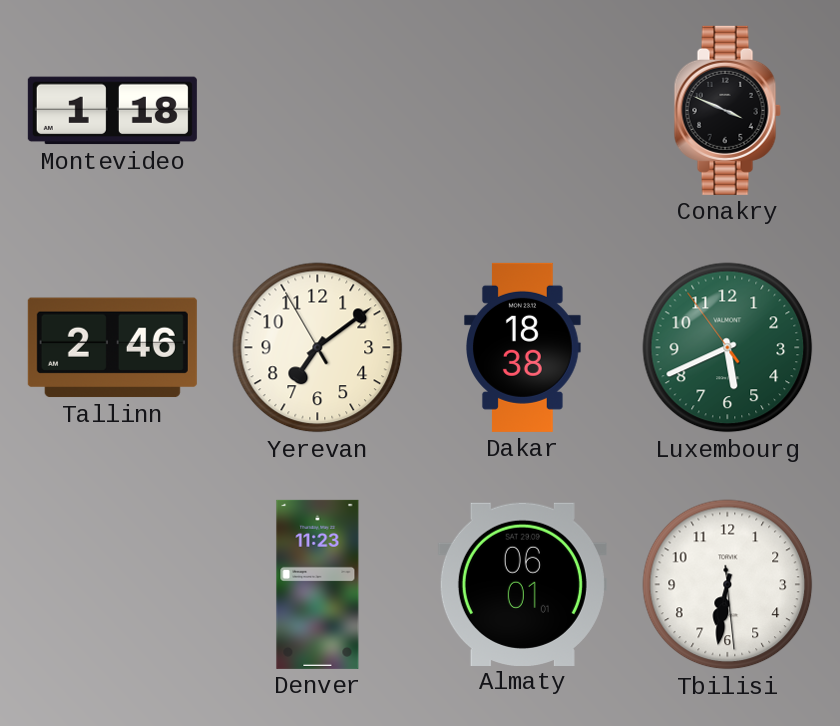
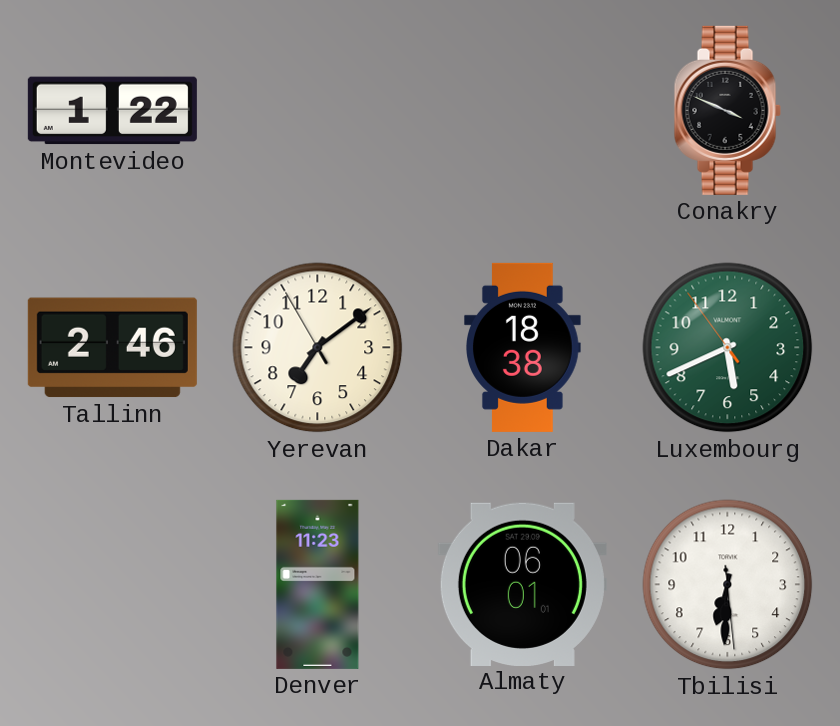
Montevideo: 1:18 -> 1:22 (112, 111)
Tbilisi: 6:31 -> 6:30 (728, 585)
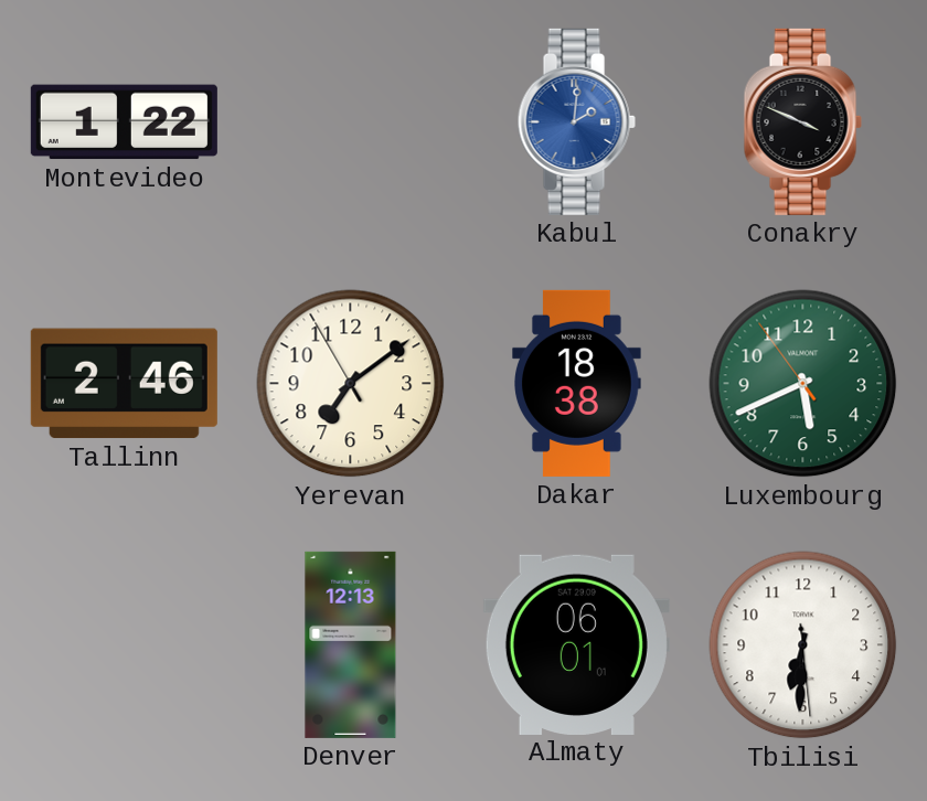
Kabul: none -> 2:01 (576, 121)
Denver: 11:23 -> 12:13 (351, 644)
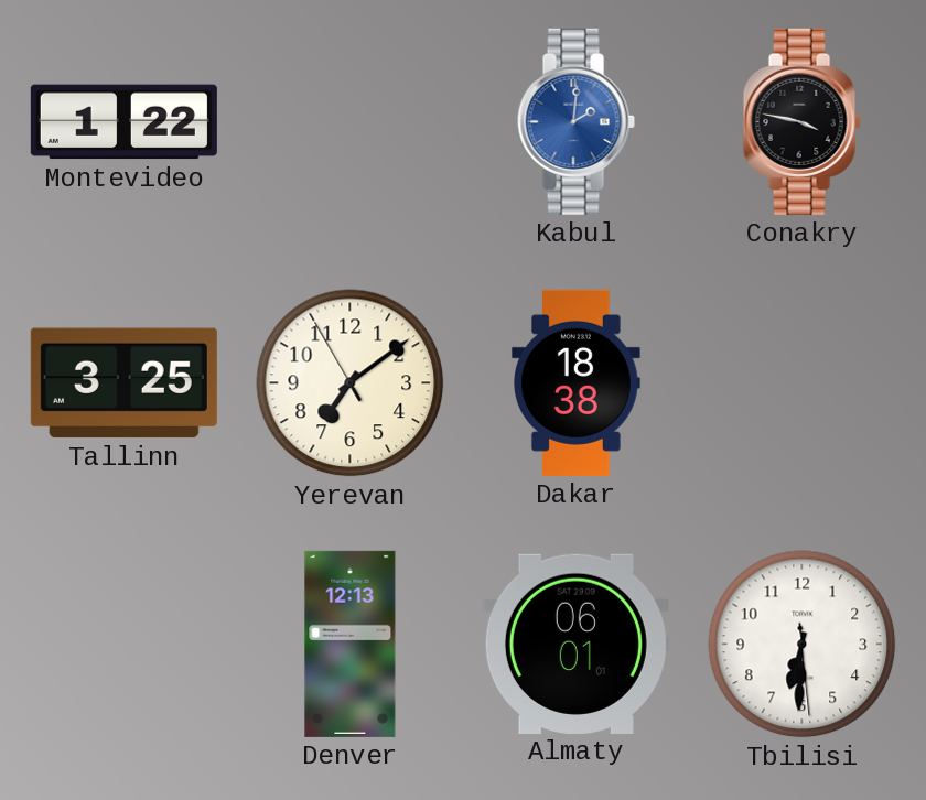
Conakry: 3:49 -> 3:47 (801, 121)
Tallinn: 2:46 -> 3:25 (123, 383)
Luxembourg: 5:40 -> none (803, 384)
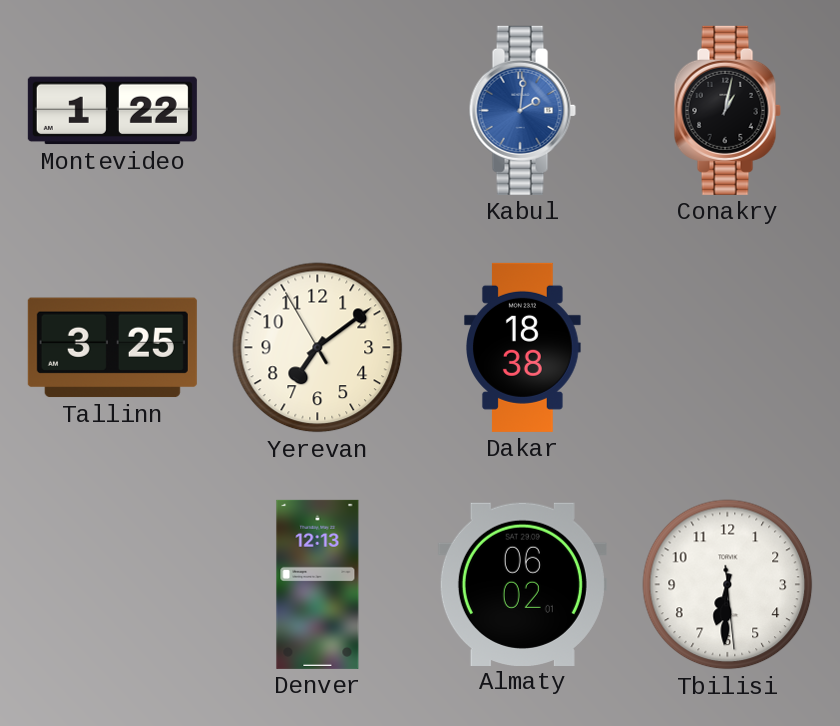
Conakry: 3:47 -> 1:02 (727, 110)
Almaty: 06:01 -> 06:02 (522, 584)
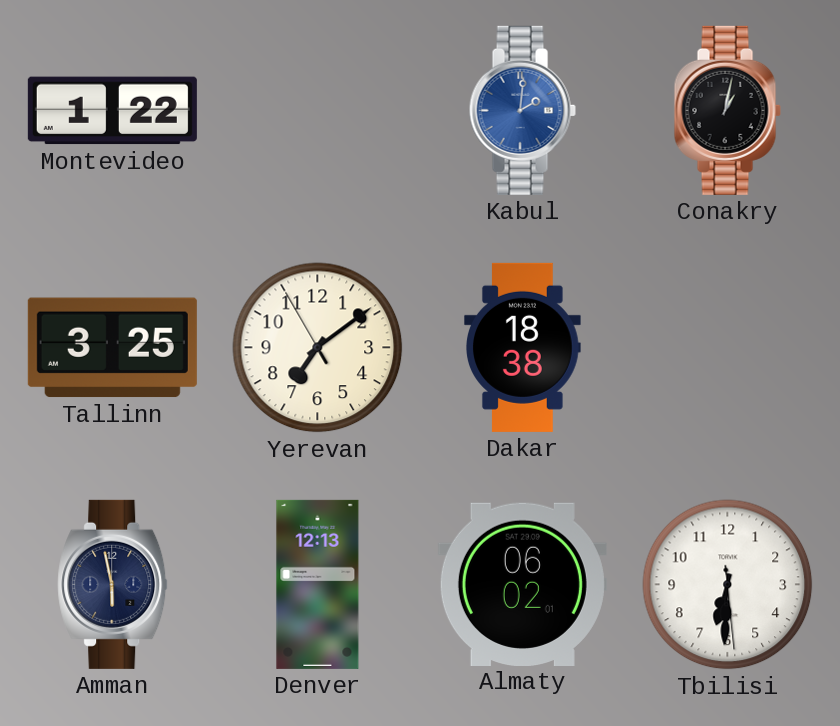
Amman: none -> 5:58 (113, 584)
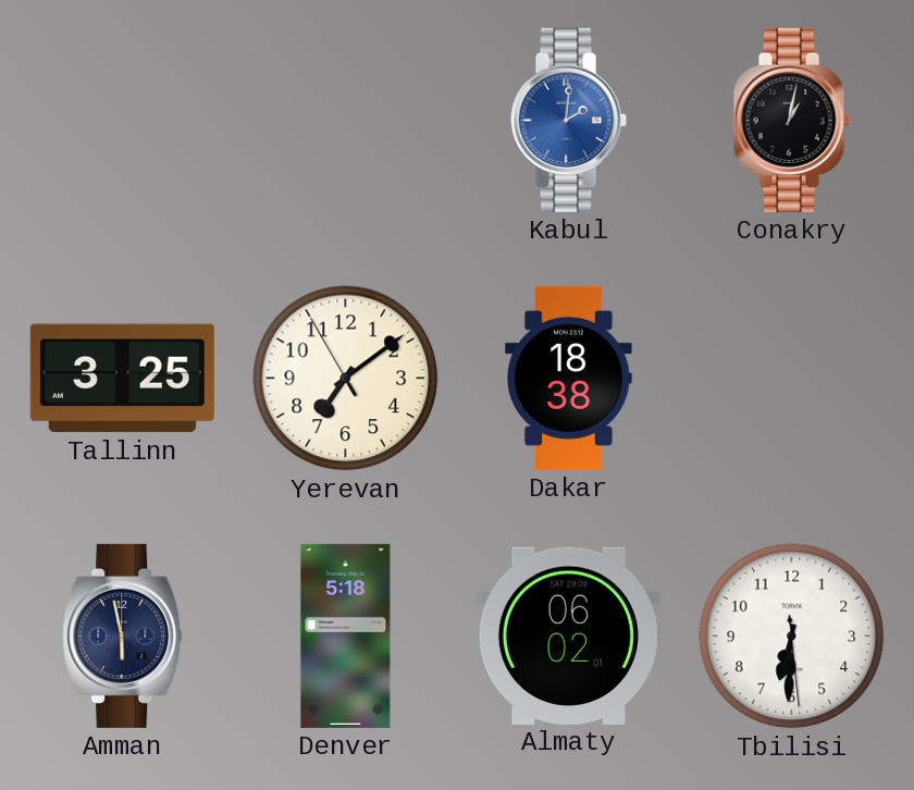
Montevideo: 1:22 -> none (112, 111)
Denver: 12:13 -> 5:18 (346, 635)
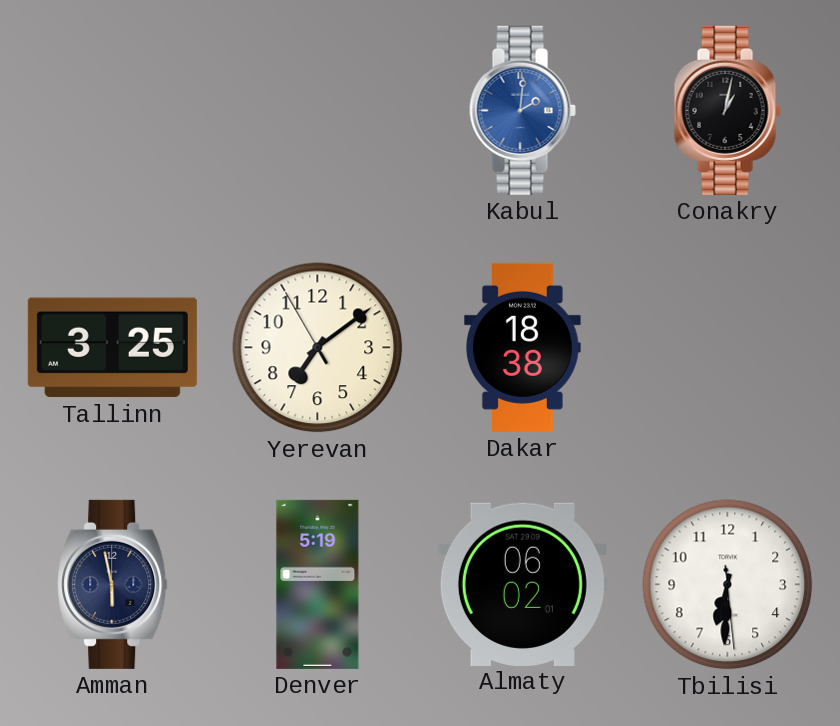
Denver: 5:18 -> 5:19 (318, 584)
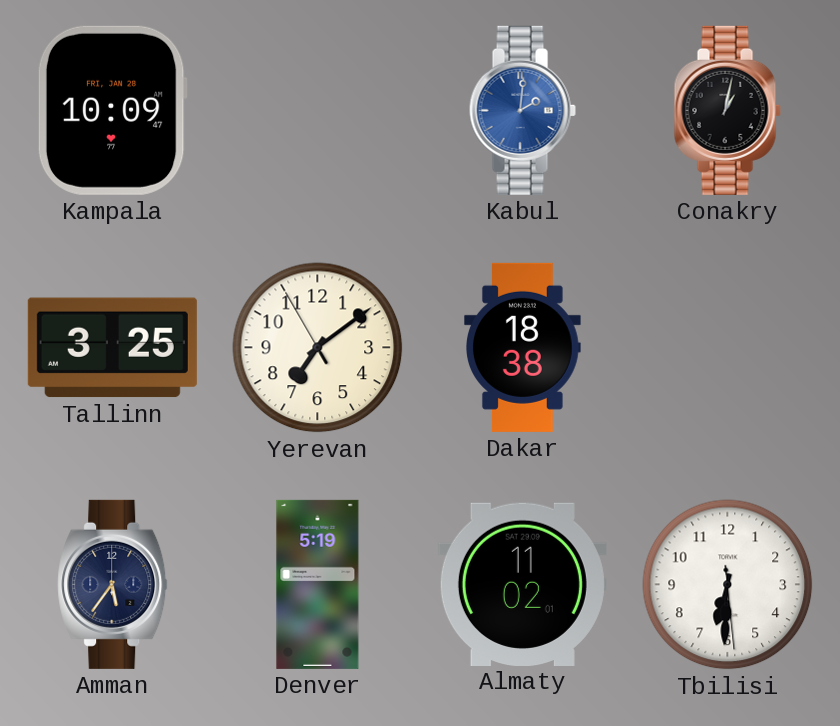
Kampala: none -> 10:09 (112, 110)
Amman: 5:58 -> 5:36 (113, 584)
Almaty: 06:02 -> 11:02 (522, 584)
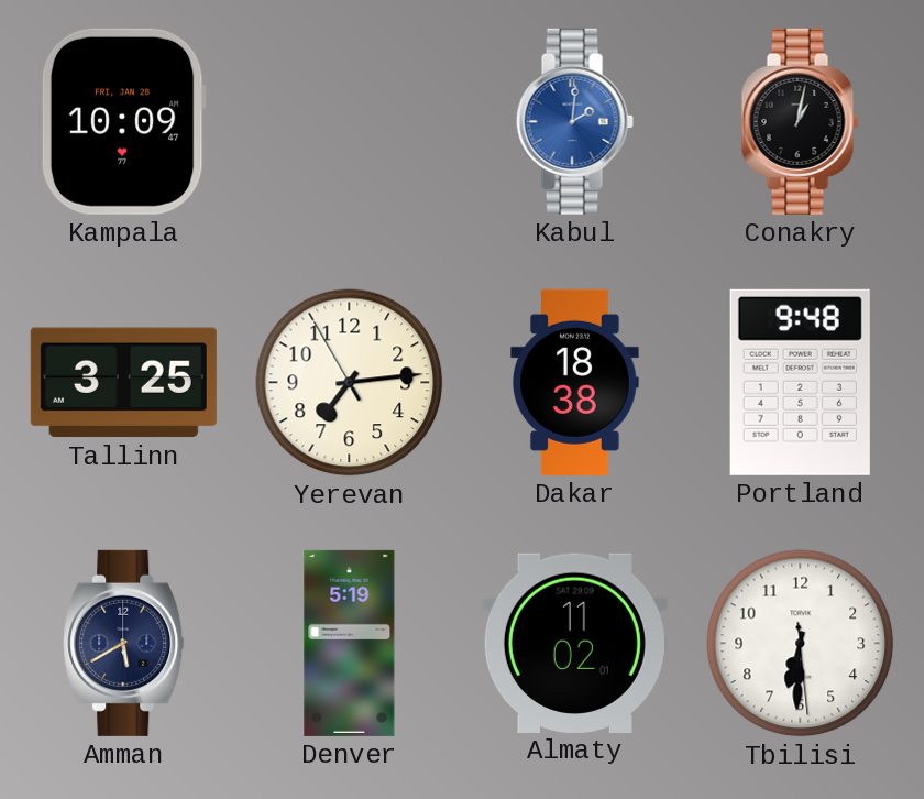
Yerevan: 7:08 -> 7:13 (350, 383)
Portland: none -> 9:48 (800, 382)
Amman: 5:36 -> 5:40 (124, 643)
